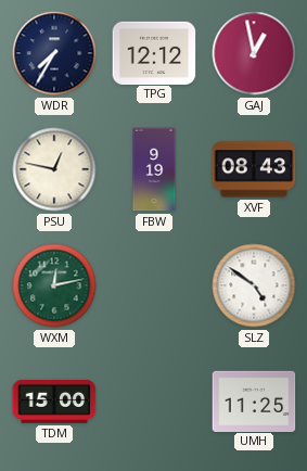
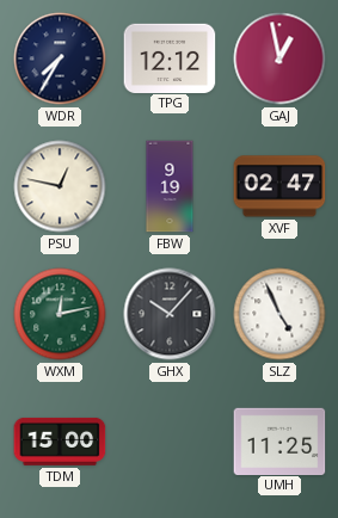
XVF: 08:43 -> 02:47 (279, 186)
GHX: none -> 10:07 (170, 314)
SLZ: 4:51 -> 4:56 (279, 314)
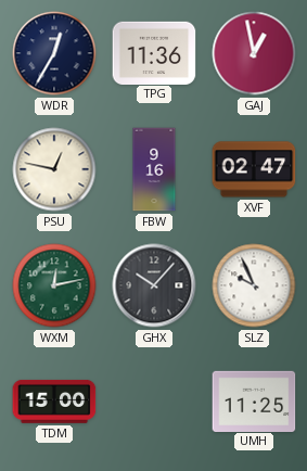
WDR: 7:35 -> 12:35 (54, 53)
TPG: 12:12 -> 11:36 (154, 52)
FBW: 9:19 -> 9:16 (154, 169)
SLZ: 4:56 -> 9:56 (254, 285)
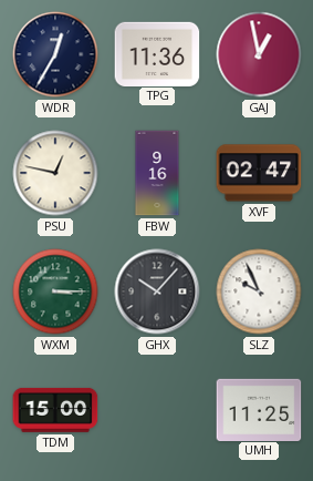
WXM: 12:13 -> 3:15 (55, 291)
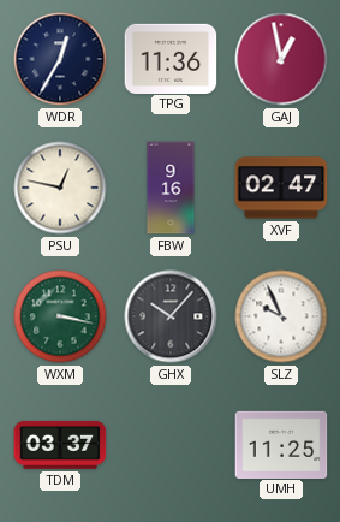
WXM: 3:15 -> 3:17 (60, 316)
TDM: 15:00 -> 03:37 (60, 445)
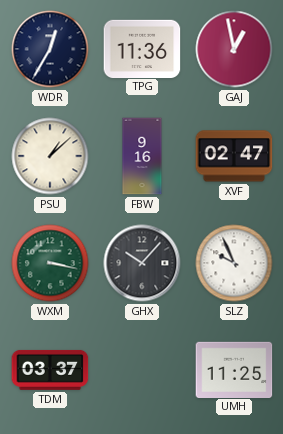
PSU: 12:47 -> 1:08 (50, 156)
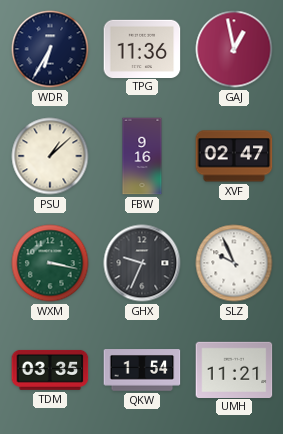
WDR: 12:35 -> 6:35 (50, 49)
GHX: 10:07 -> 9:34 (142, 263)
TDM: 03:37 -> 03:35 (50, 370)
QKW: none -> 1:54 (142, 370)
UMH: 11:25 -> 11:21 (234, 369)
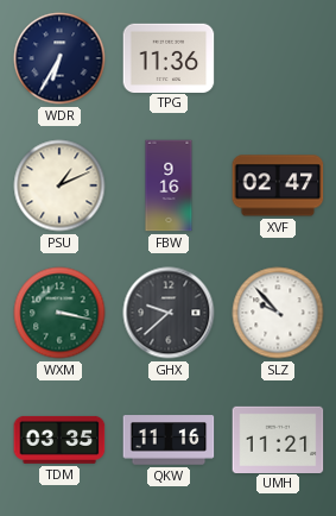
GAJ: 12:58 -> none (234, 49)
PSU: 1:08 -> 1:11 (59, 185)
GHX: 9:34 -> 9:38 (169, 313)
SLZ: 9:56 -> 9:53 (278, 313)
QKW: 1:54 -> 11:16 (169, 440)
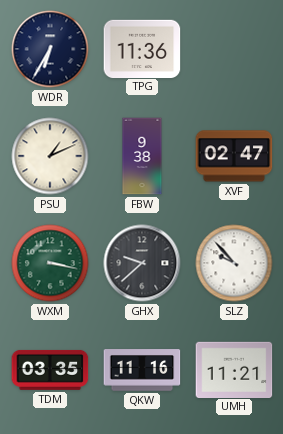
FBW: 9:16 -> 9:38 (142, 156)
